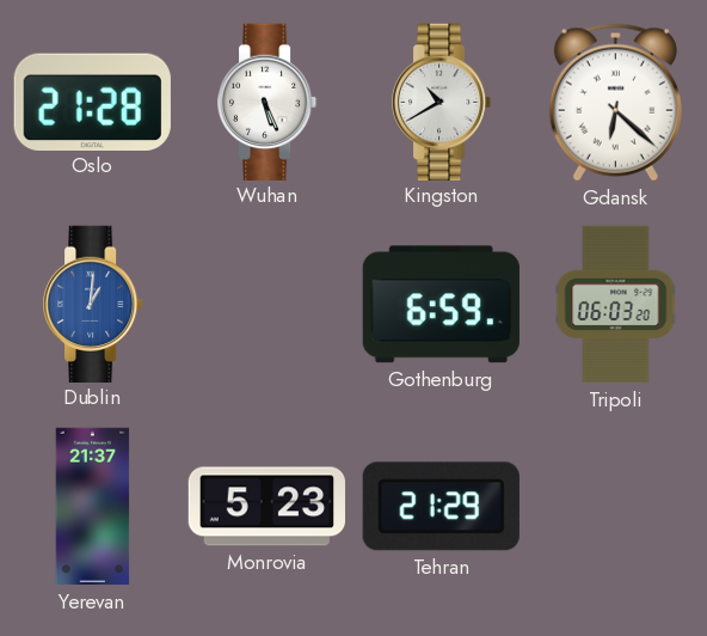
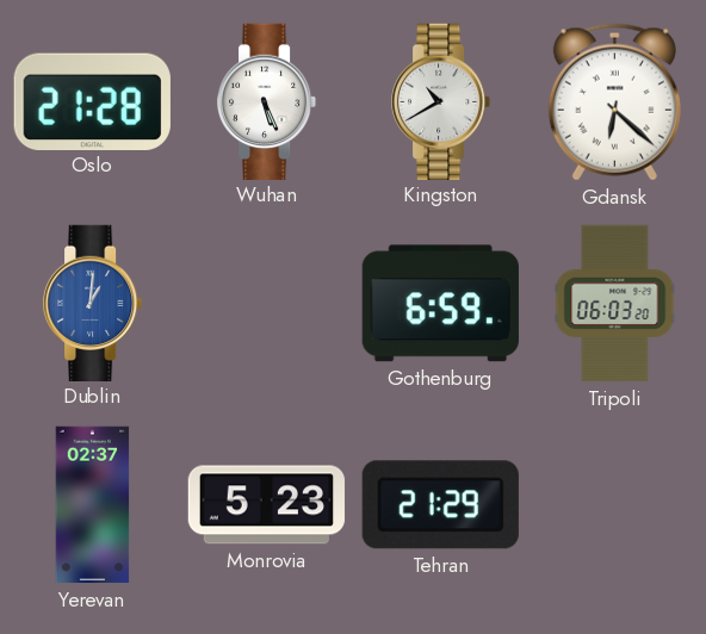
Yerevan: 21:37 -> 02:37 (93, 505)
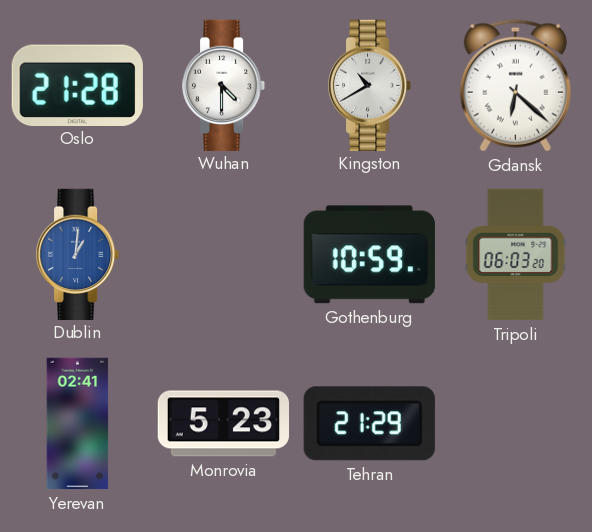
Wuhan: 5:26 -> 4:30 (225, 85)
Gothenburg: 6:59 -> 10:59 (369, 255)
Yerevan: 02:37 -> 02:41 (78, 424)
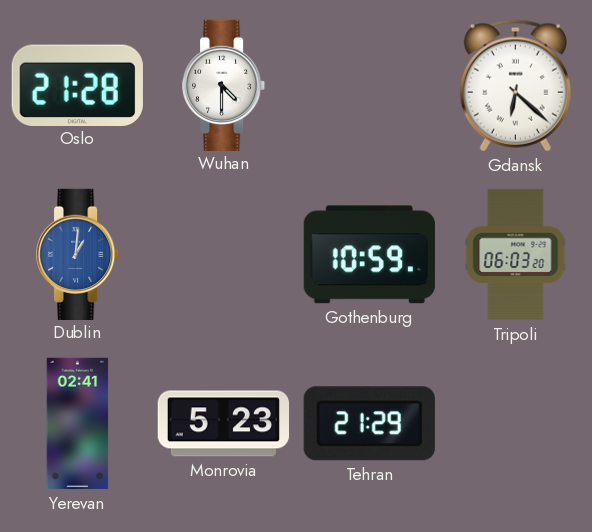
Kingston: 10:40 -> none (371, 85)
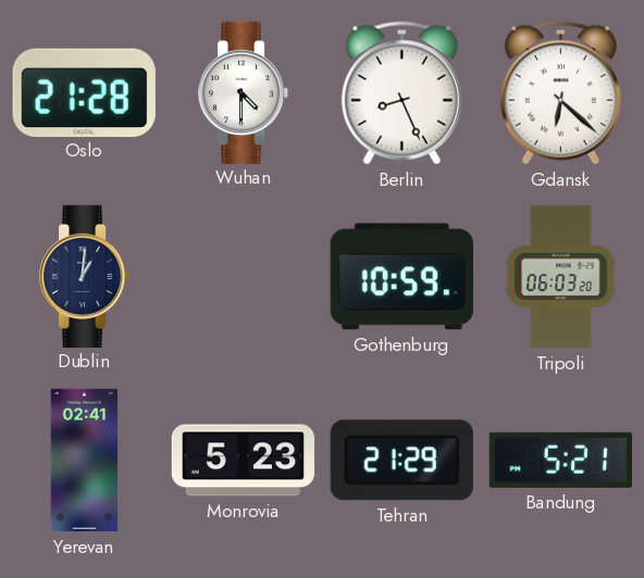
Berlin: none -> 8:26 (401, 93)
Dublin dial: blue -> navy (86, 276)
Bandung: none -> 5:21 (560, 460)
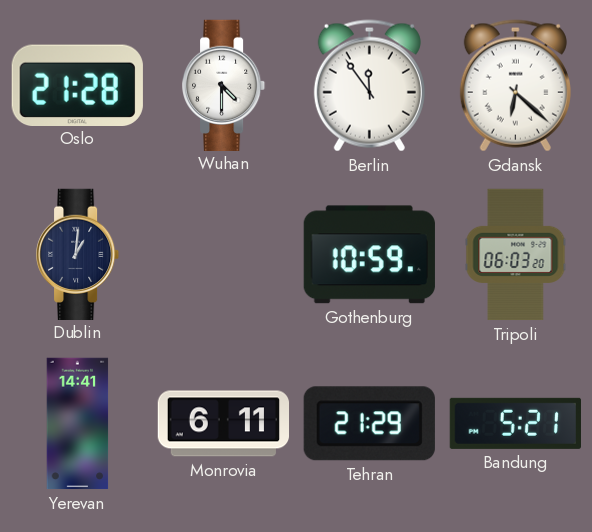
Berlin: 8:26 -> 11:54 (369, 86)
Yerevan: 02:41 -> 14:41 (78, 424)
Monrovia: 5:23 -> 6:11 (224, 424)
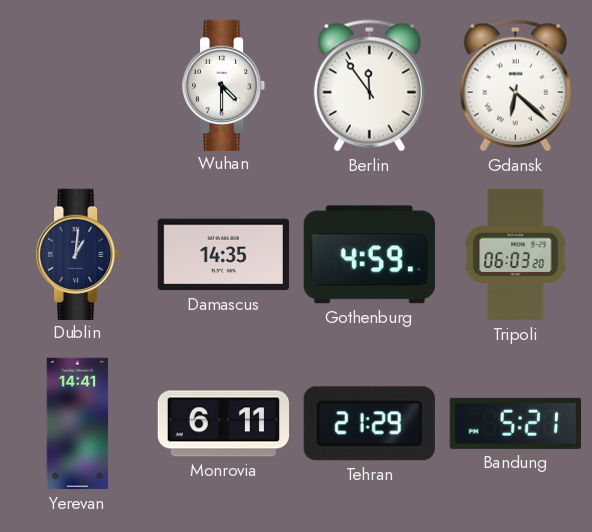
Oslo: 21:28 -> none (77, 85)
Damascus: none -> 14:35 (223, 255)
Gothenburg: 10:59 -> 4:59 (369, 255)
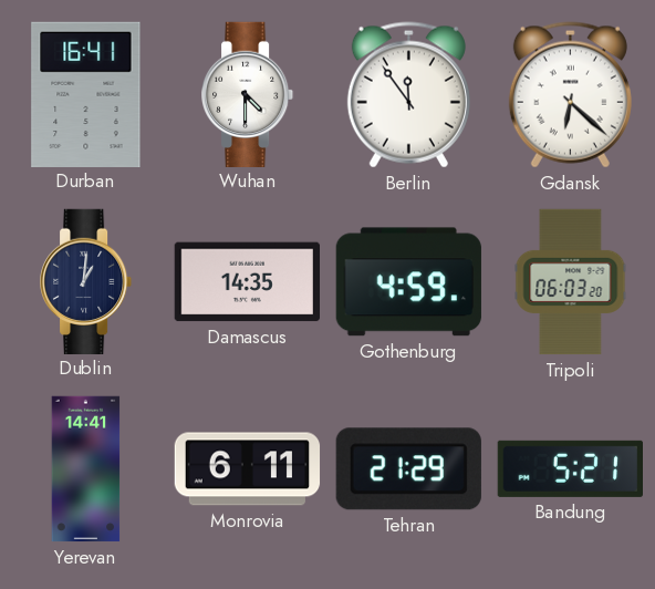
Durban: none -> 16:41 (86, 94)
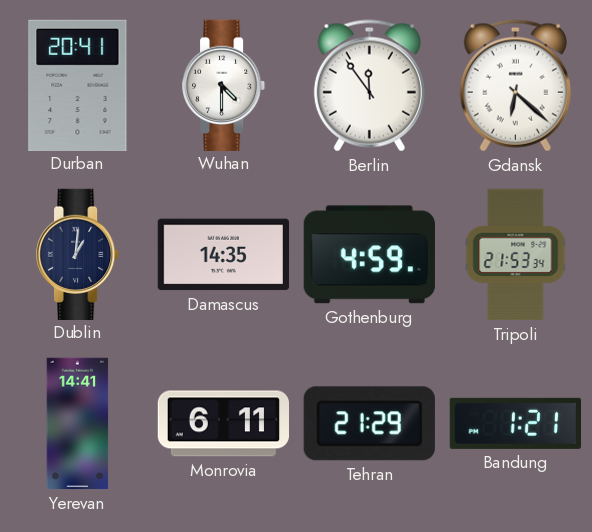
Durban: 16:41 -> 20:41 (78, 85)
Tripoli: 06:03 -> 21:53 (516, 255)
Bandung: 5:21 -> 1:21 (515, 423)
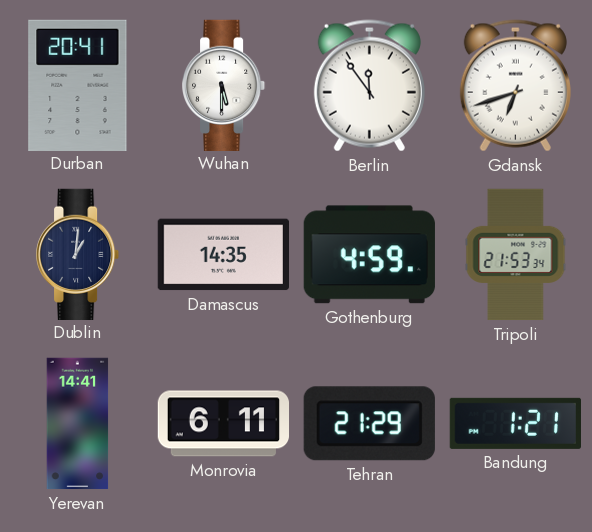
Wuhan: 4:30 -> 5:30 (225, 85)
Gdansk: 6:22 -> 6:42 (515, 86)
